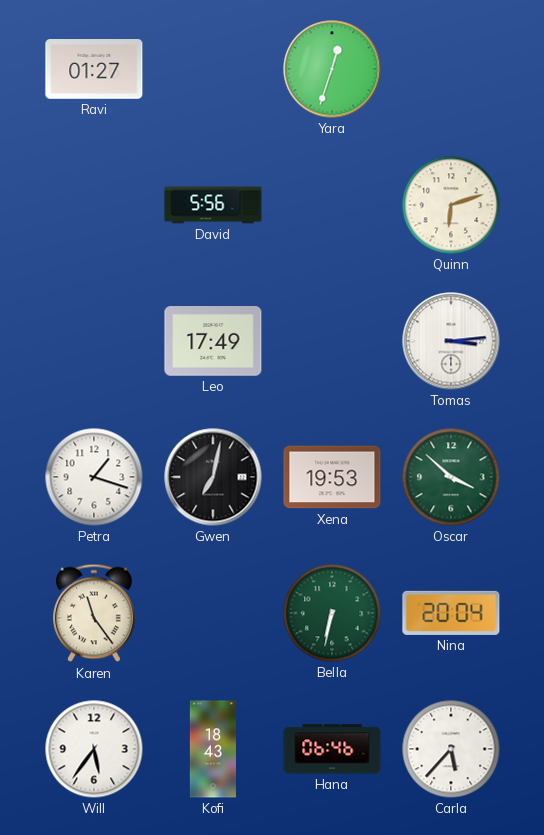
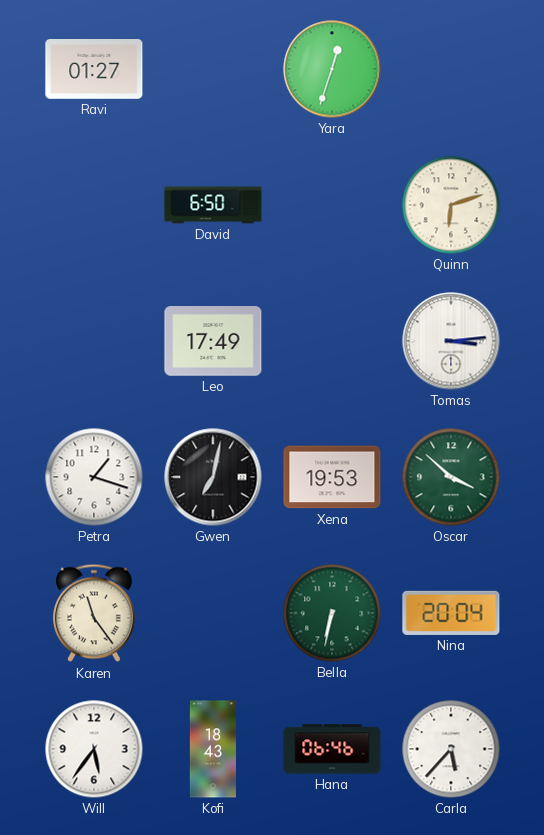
David: 5:56 -> 6:50 (213, 205)
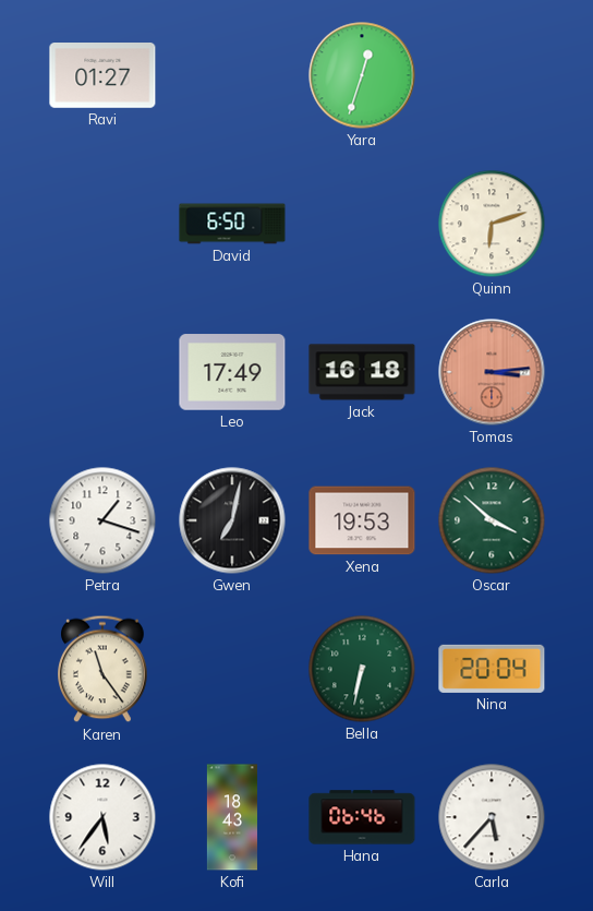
Jack: none -> 16:18 (362, 372)
Tomas dial: white -> salmon (492, 372)
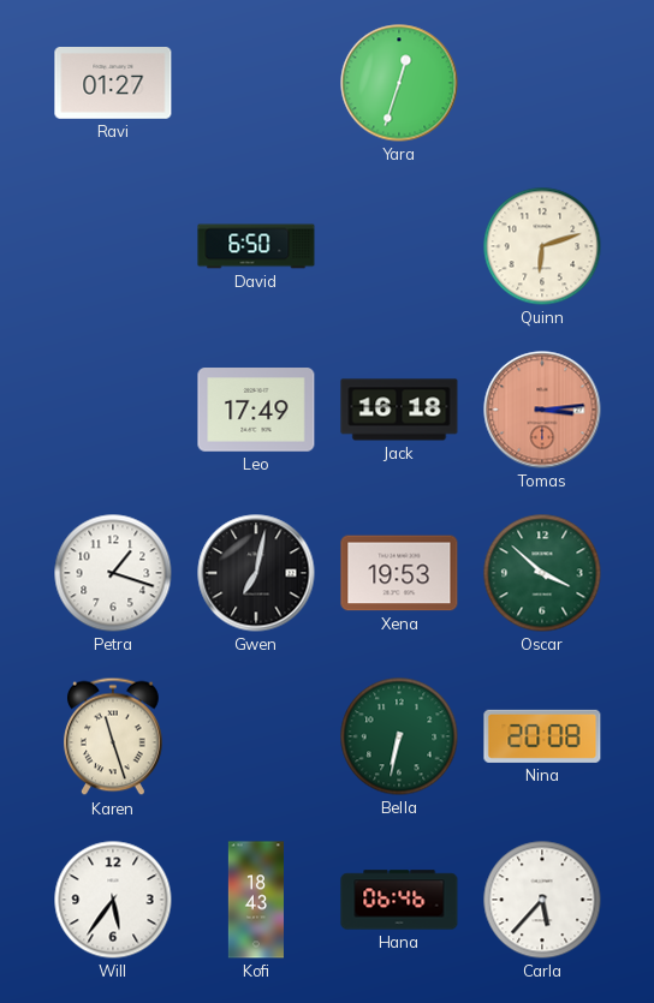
Karen: 11:24 -> 11:27 (114, 736)
Nina: 20:04 -> 20:08 (542, 736)
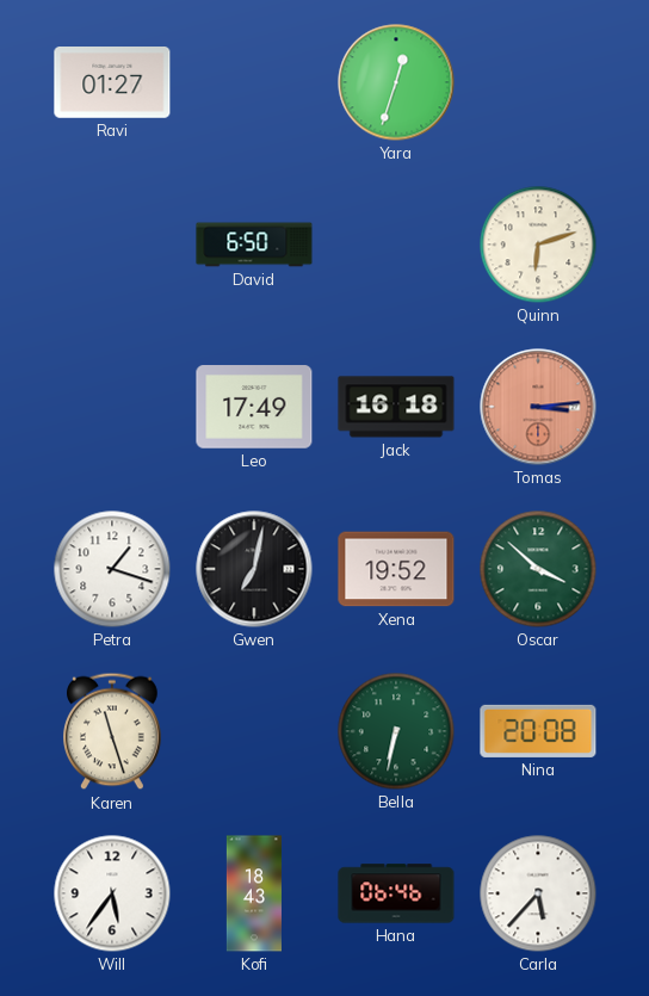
Xena: 19:53 -> 19:52 (396, 569)
